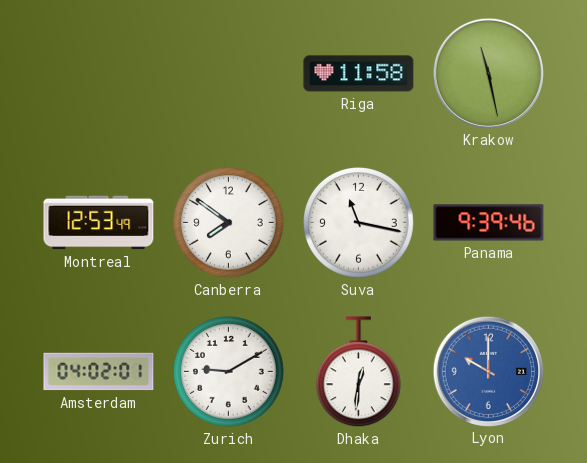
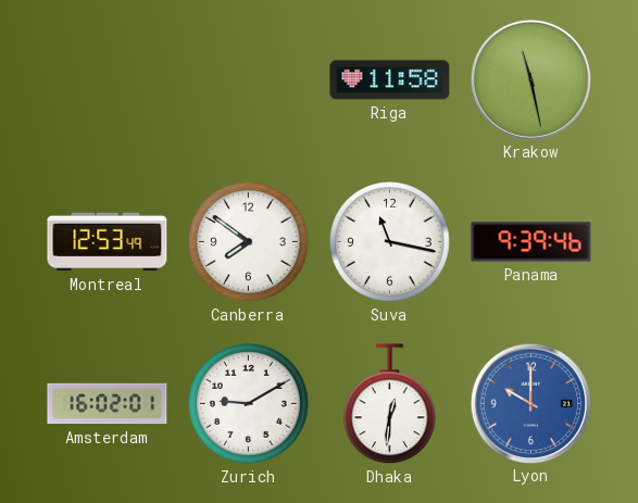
Amsterdam: 04:02 -> 16:02 (108, 404)
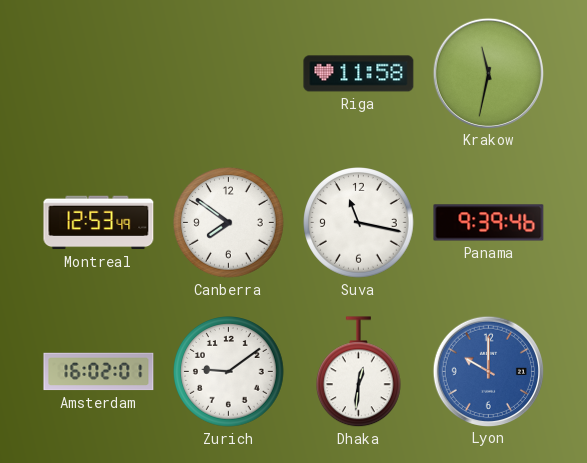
Krakow: 11:28 -> 11:32 (488, 73)
Zurich: 9:10 -> 9:09 (229, 372)
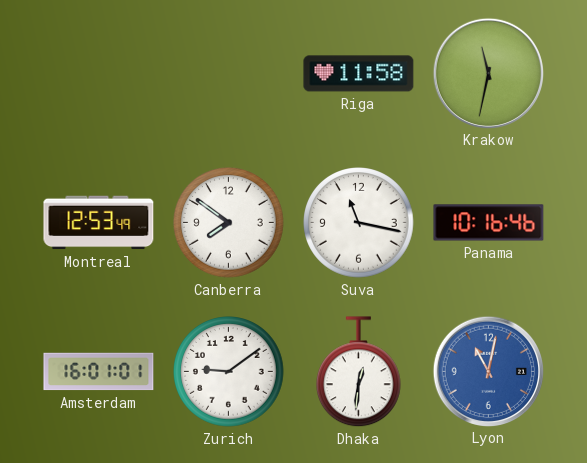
Panama: 9:39 -> 10:16 (489, 223)
Amsterdam: 16:02 -> 16:01 (99, 372)
Lyon: 10:00 -> 11:02 (488, 371)
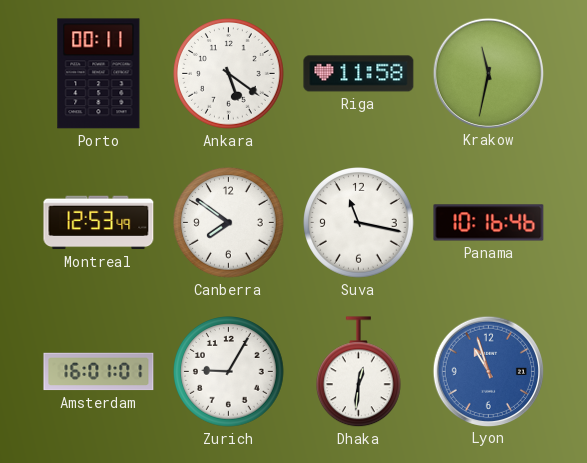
Porto: none -> 00:11 (99, 74)
Ankara: none -> 5:21 (229, 74)
Zurich: 9:09 -> 9:05 (229, 372)
Lyon: 11:02 -> 10:57 (488, 371)
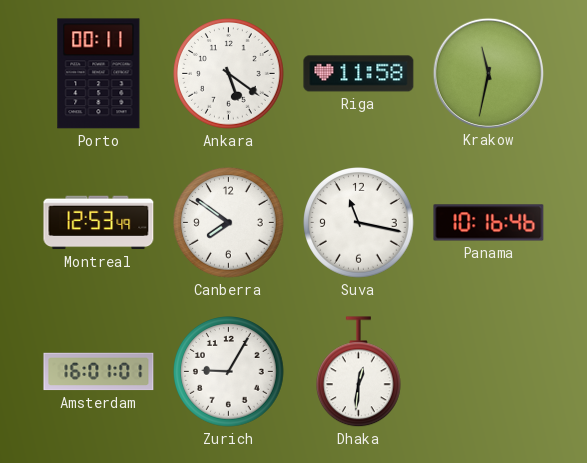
Lyon: 10:57 -> none (488, 371)
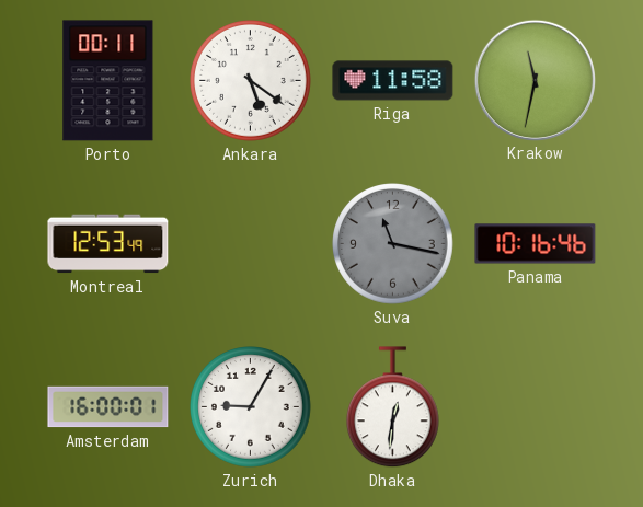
Canberra: 7:51 -> none (229, 223)
Suva dial: white -> grey (393, 244)
Amsterdam: 16:01 -> 16:00 (108, 407)
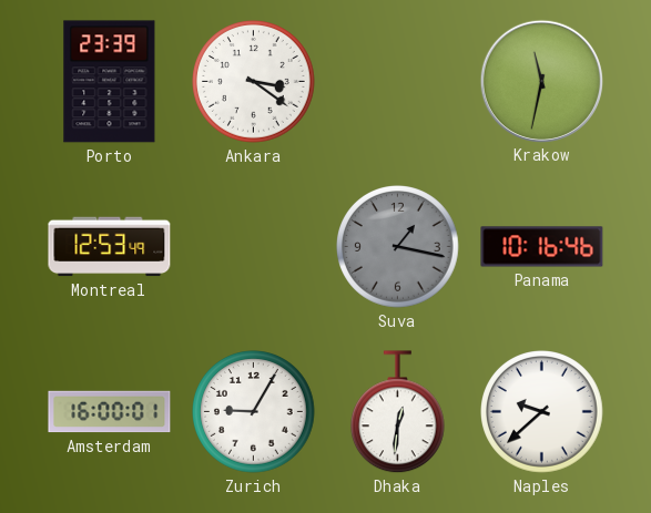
Porto: 00:11 -> 23:39 (110, 82)
Ankara: 5:21 -> 3:21 (254, 82)
Riga: 11:58 -> none (393, 81)
Suva: 11:17 -> 1:17 (398, 247)
Naples: none -> 9:38 (542, 412)
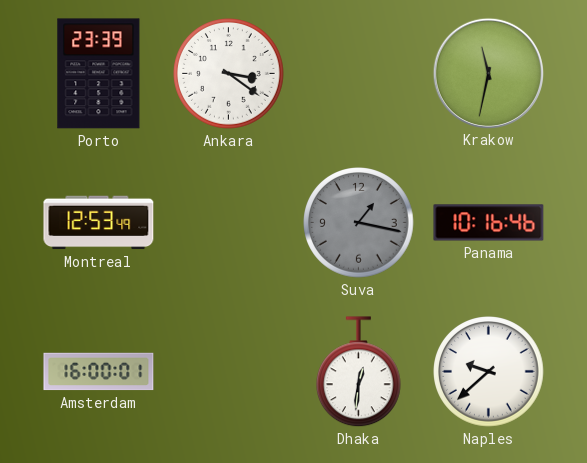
Zurich: 9:05 -> none (254, 412)
